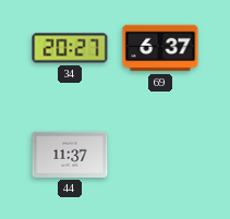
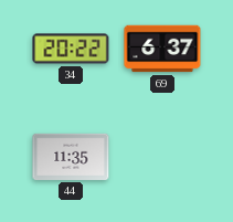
34: 20:27 -> 20:22 (71, 49)
44: 11:37 -> 11:35 (71, 157)
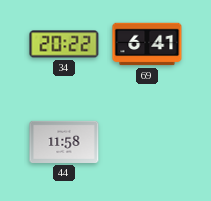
69: 6:37 -> 6:41 (147, 44)
44: 11:35 -> 11:58 (64, 142)
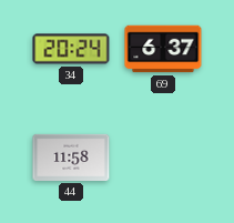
34: 20:22 -> 20:24 (71, 49)
69: 6:41 -> 6:37 (163, 49)
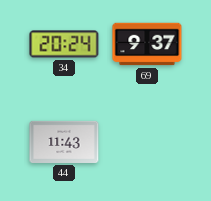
69: 6:37 -> 9:37 (147, 44)
44: 11:58 -> 11:43 (64, 142)
